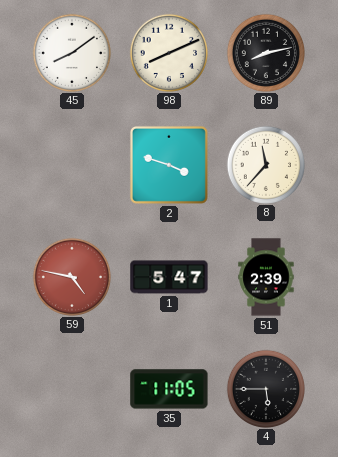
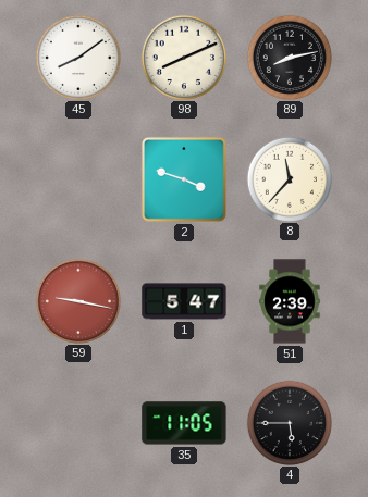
59: 4:47 -> 9:17 (77, 300)
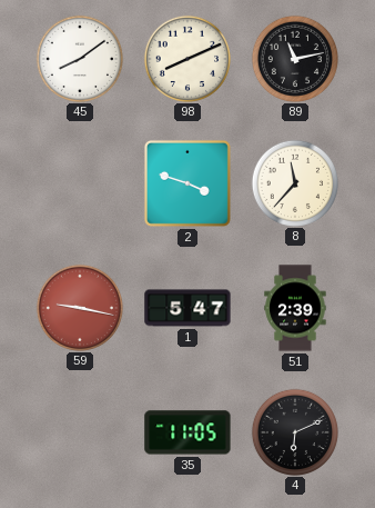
89: 8:13 -> 11:13 (294, 58)
4: 5:45 -> 6:11 (294, 431)
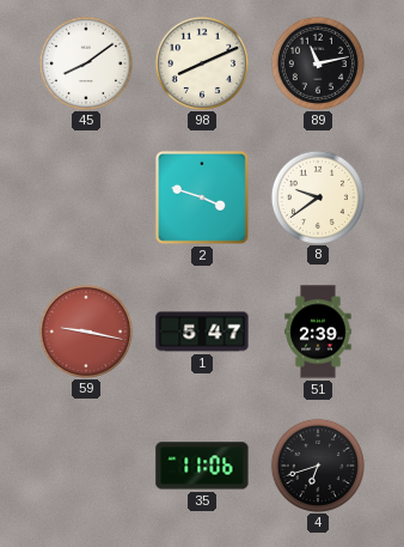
8: 11:37 -> 9:39 (317, 196)
35: 11:05 -> 11:06 (202, 466)
4: 6:11 -> 6:42 (317, 464)
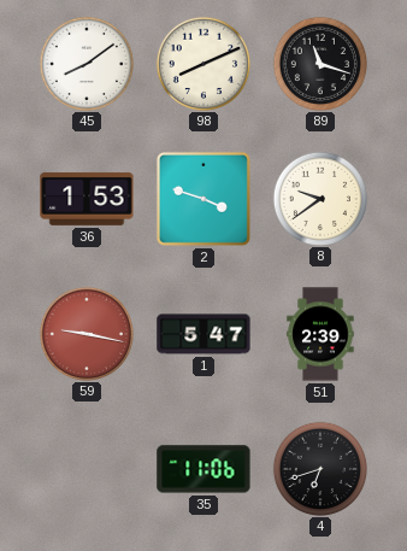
89: 11:13 -> 11:18 (319, 63)
36: none -> 1:53 (87, 199)
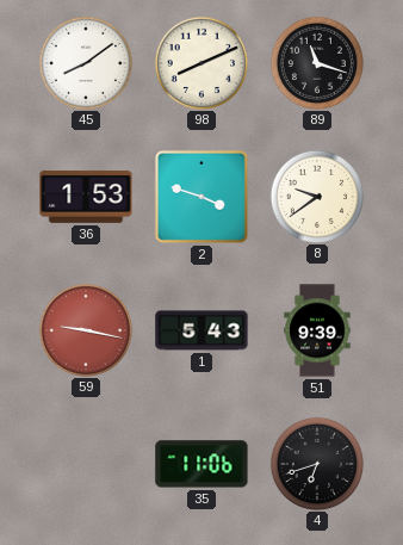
1: 5:47 -> 5:43 (201, 330)
51: 2:39 -> 9:39 (317, 330)
